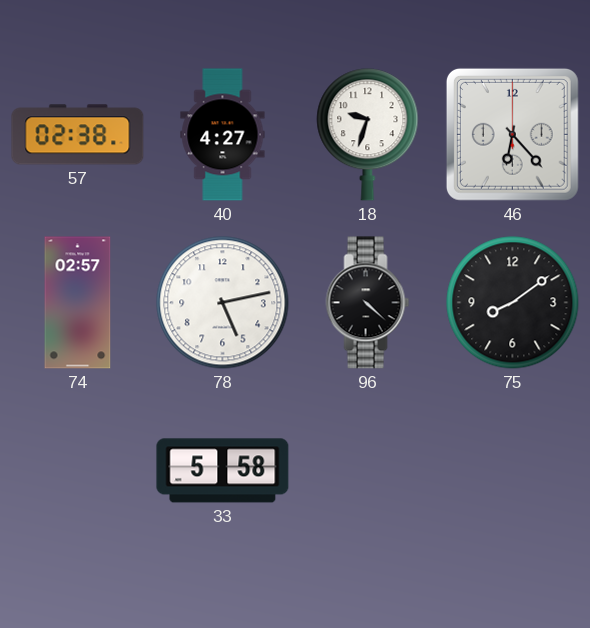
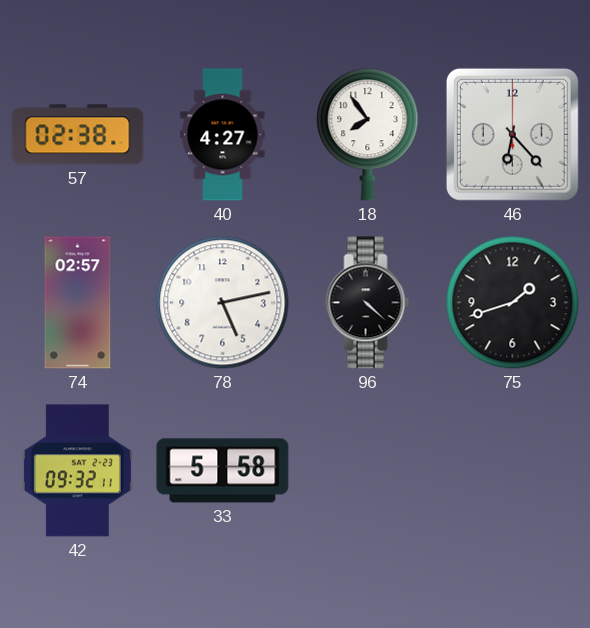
18: 9:33 -> 7:54 (368, 135)
75: 8:09 -> 1:42 (513, 303)
42: none -> 09:32 (77, 471)
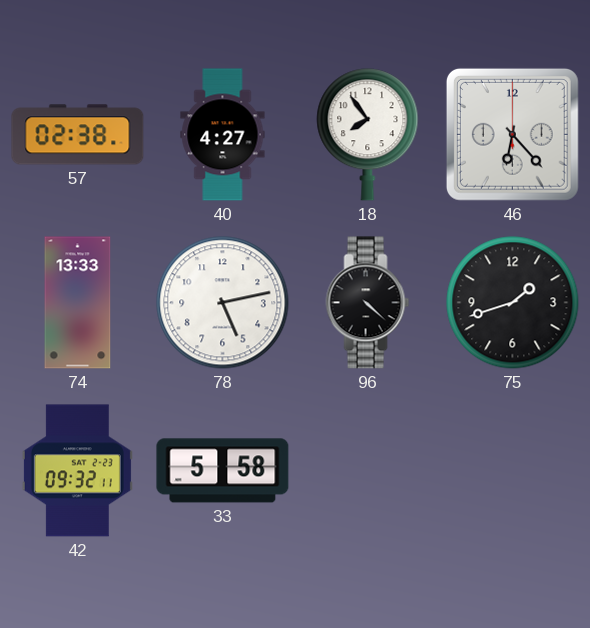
74: 02:57 -> 13:33 (78, 303)
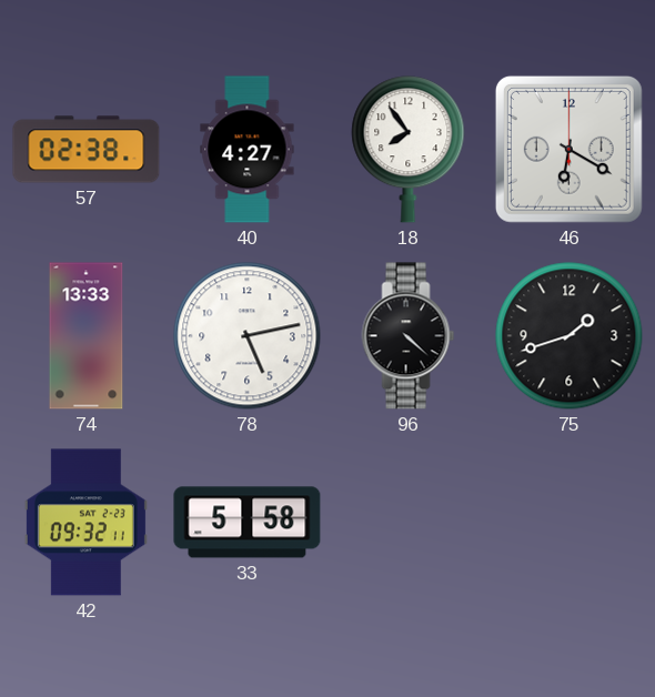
46: 6:23 -> 6:20 (568, 149)
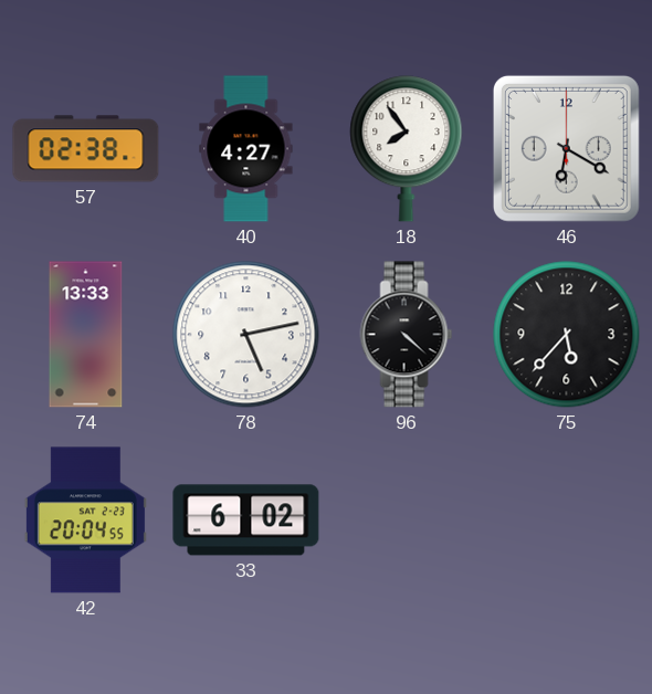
75: 1:42 -> 5:37 (567, 335)
42: 09:32 -> 20:04 (85, 520)
33: 5:58 -> 6:02 (246, 520)
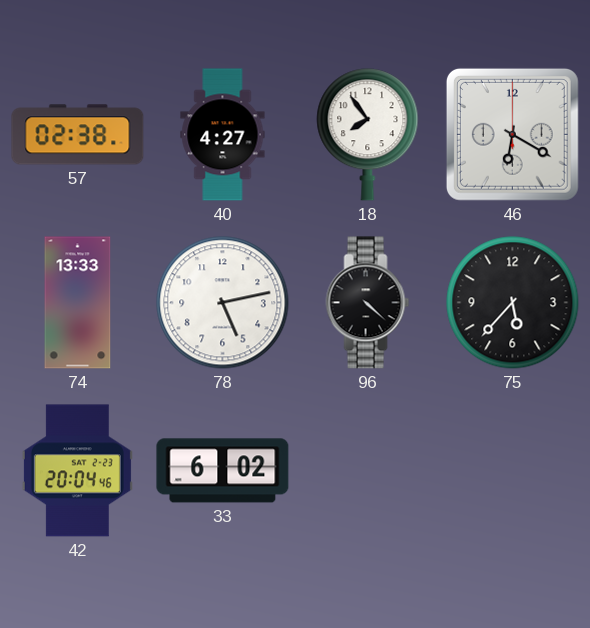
42: 20:04:55 -> 20:04:46 (77, 471)
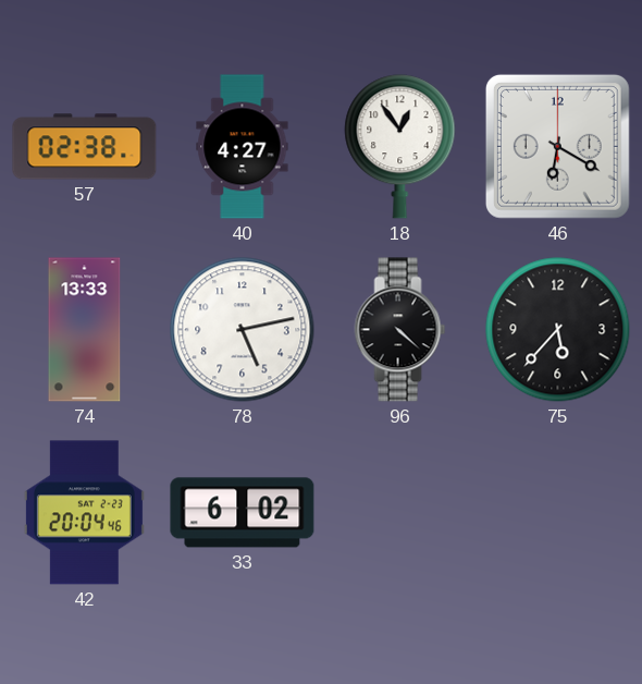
18: 7:54 -> 12:54 (400, 147)
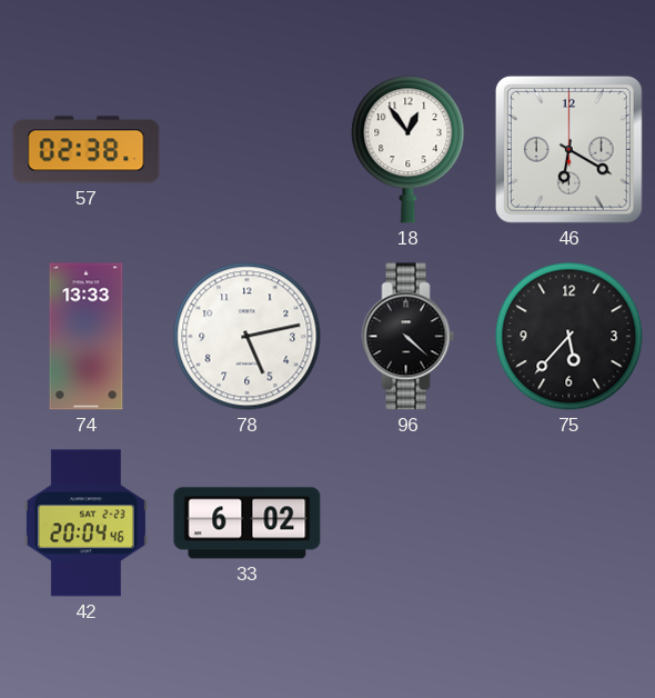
40: 4:27 -> none (243, 147)
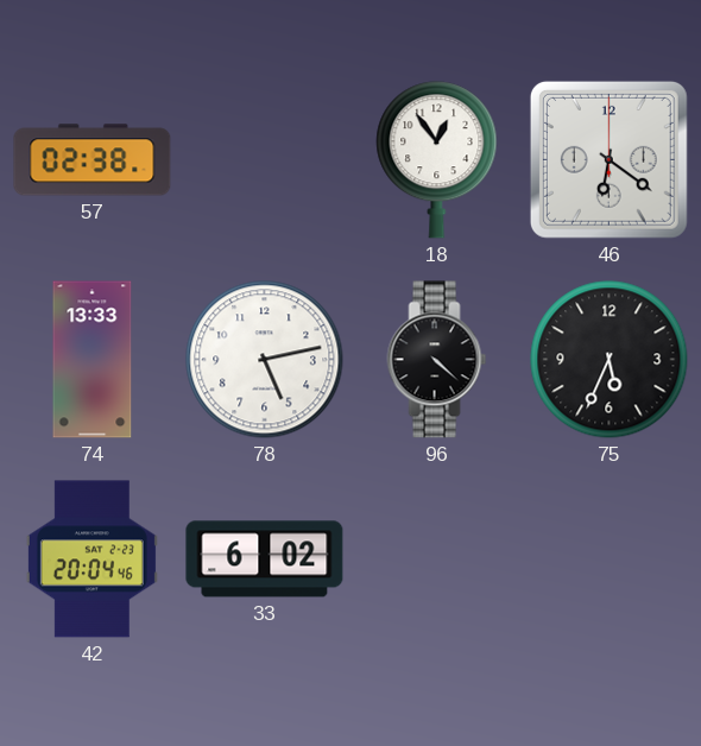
46: 6:20 -> 6:21 (608, 159)
75: 5:37 -> 5:34 (610, 360)
